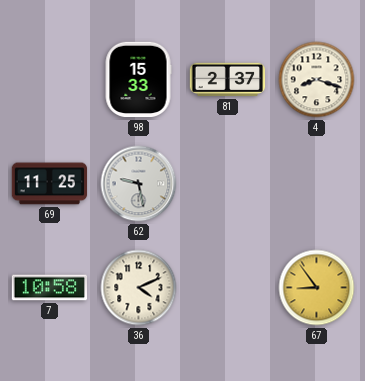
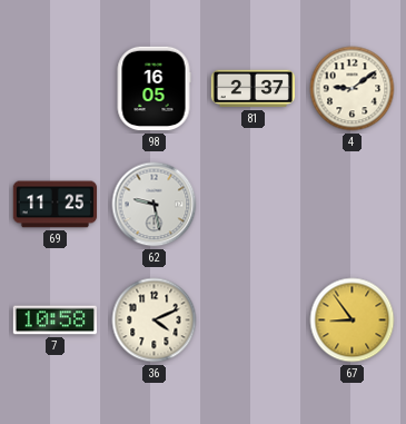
98: 15:33 -> 16:05 (154, 89)
4: 8:18 -> 9:09 (353, 89)
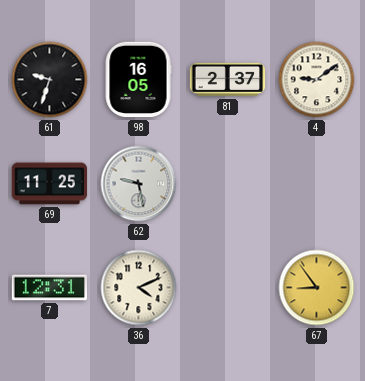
61: none -> 9:33 (50, 80)
7: 10:58 -> 12:31 (50, 288)
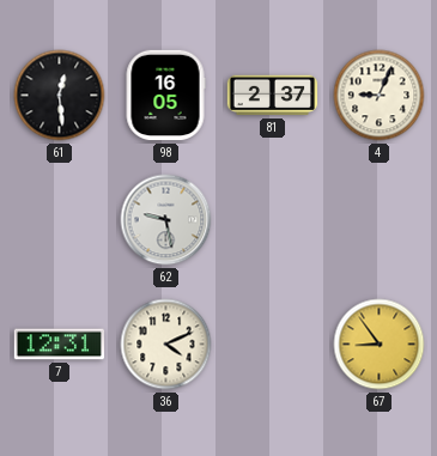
61: 9:33 -> 12:29 (60, 96)
4: 9:09 -> 9:04 (380, 96)
69: 11:25 -> none (50, 184)
